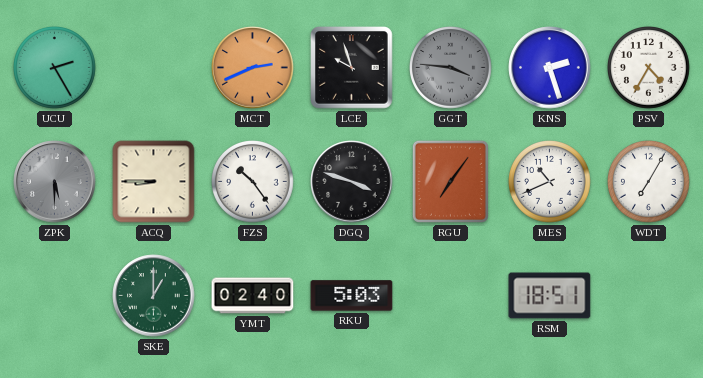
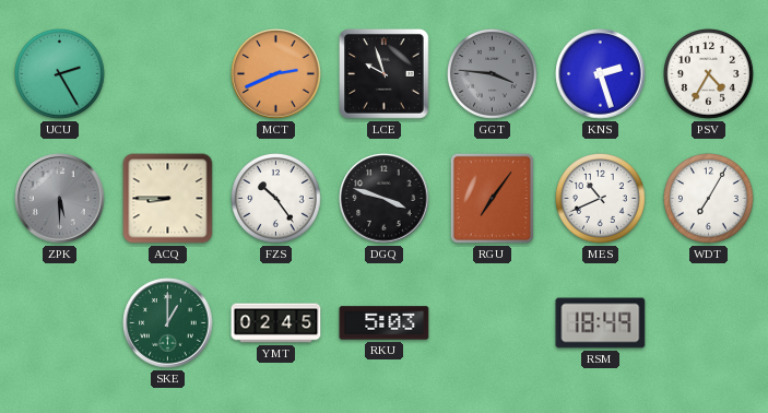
YMT: 02:40 -> 02:45 (276, 323)
RSM: 18:51 -> 18:49 (601, 323)
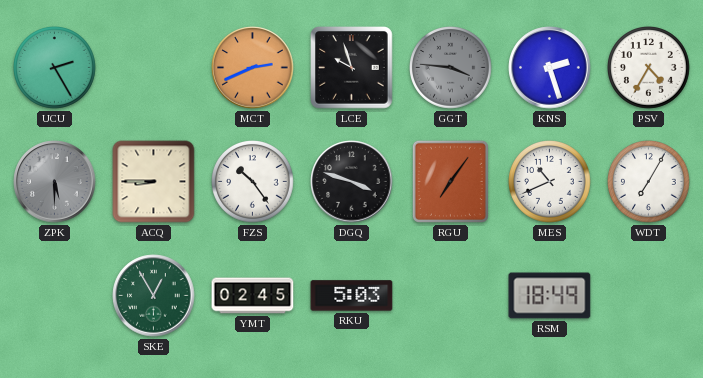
SKE: 1:00 -> 12:55 (154, 296)
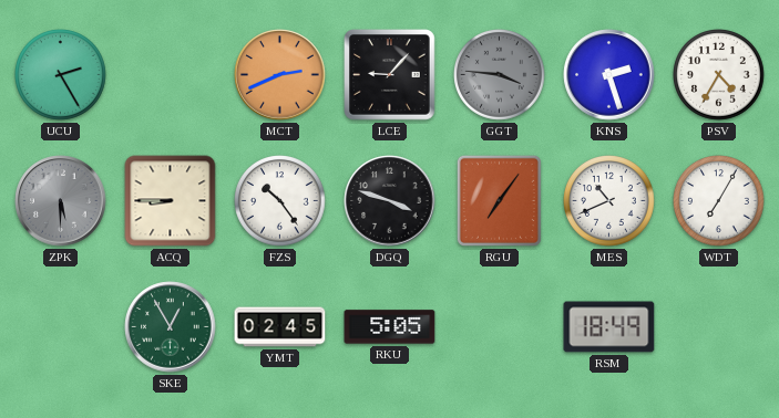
LCE: 9:57 -> 9:07 (390, 75)
RKU: 5:03 -> 5:05 (390, 327)
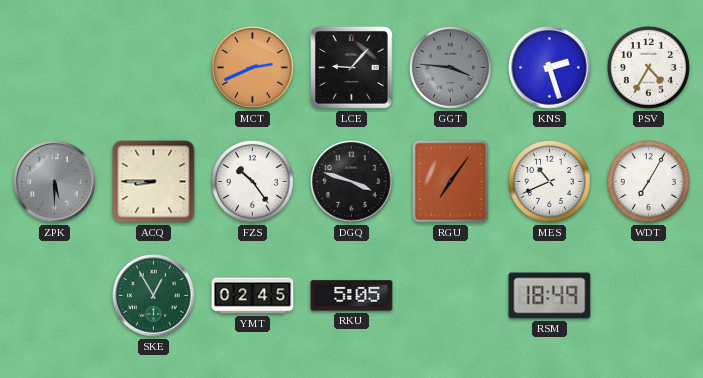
UCU: 2:25 -> none (61, 75)
